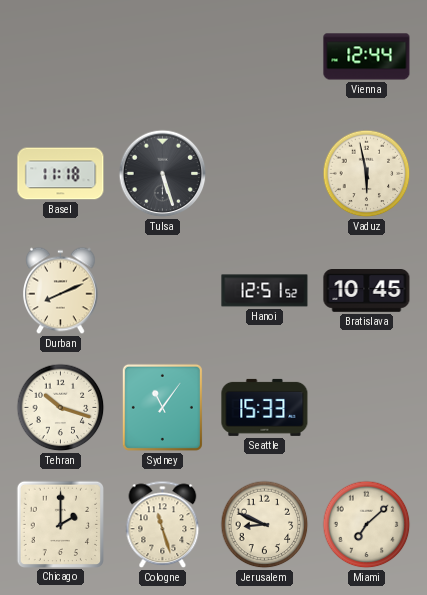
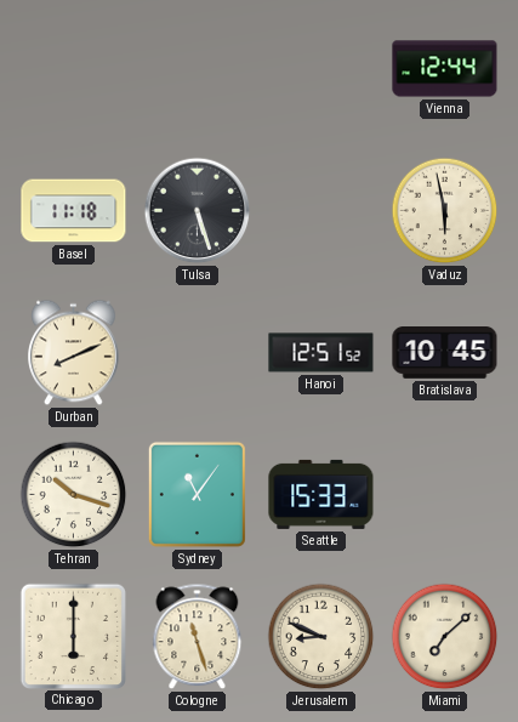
Chicago: 2:00 -> 6:00 (73, 636)
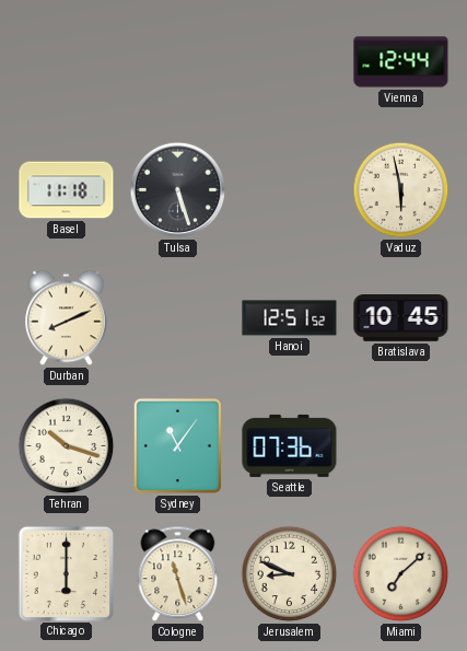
Seattle: 15:33 -> 07:36 (290, 445)
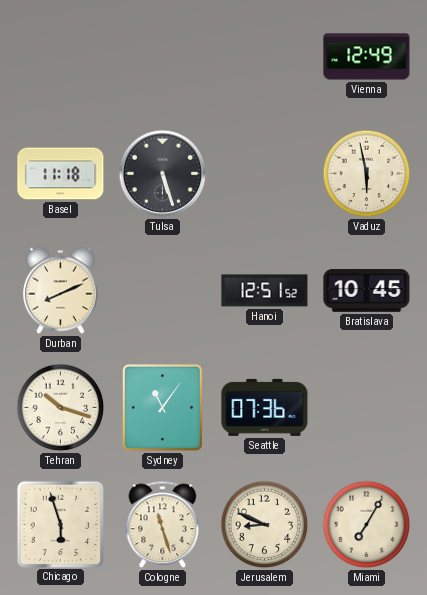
Vienna: 12:44 -> 12:49 (367, 57)
Chicago: 6:00 -> 5:57 (60, 524)
Miami: 7:08 -> 7:05 (367, 525)
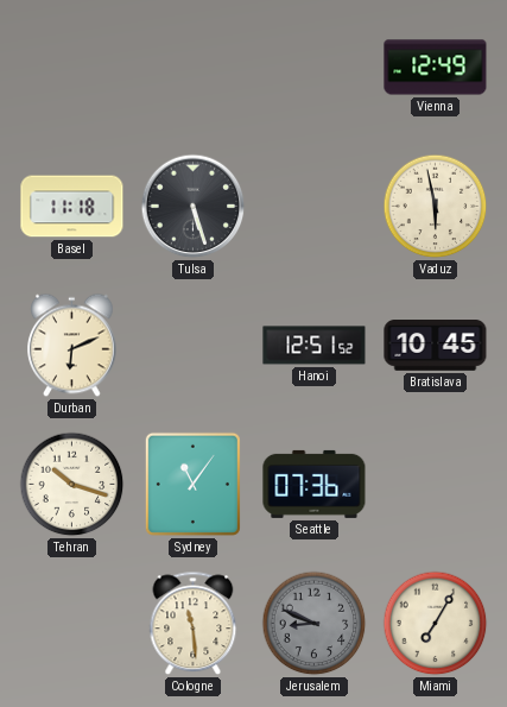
Durban: 8:11 -> 6:11 (72, 346)
Chicago: 5:57 -> none (60, 524)
Cologne: 11:27 -> 11:29 (194, 624)
Jerusalem dial: cream -> grey (315, 624)
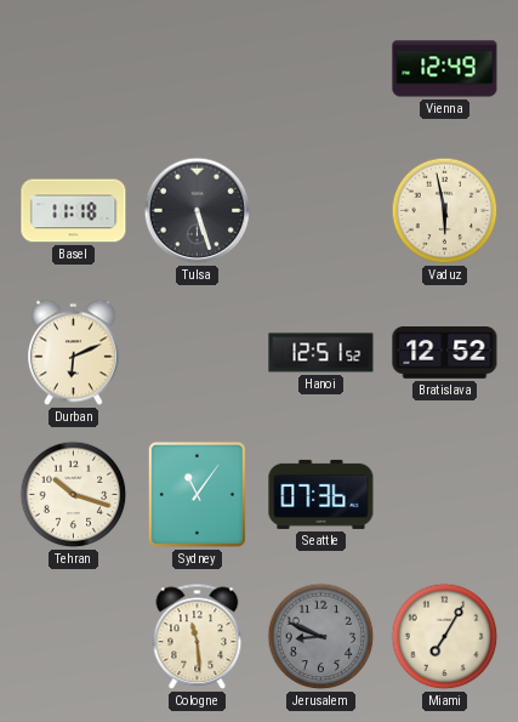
Bratislava: 10:45 -> 12:52 (445, 353)
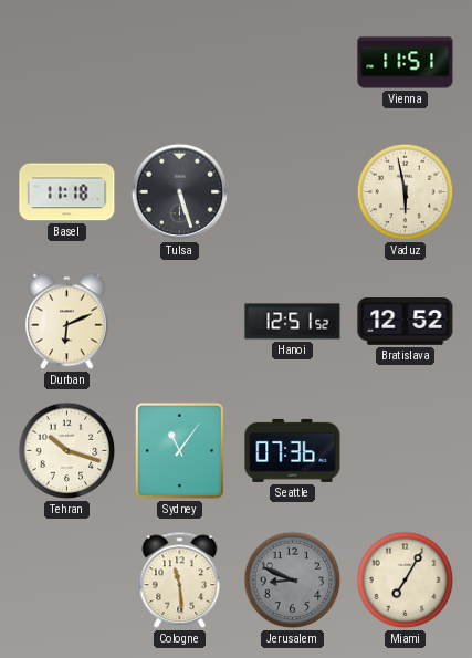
Vienna: 12:49 -> 11:51 (406, 63)
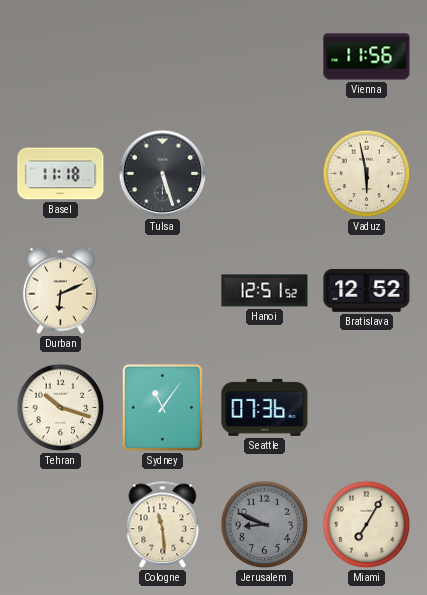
Vienna: 11:51 -> 11:56 (367, 57)
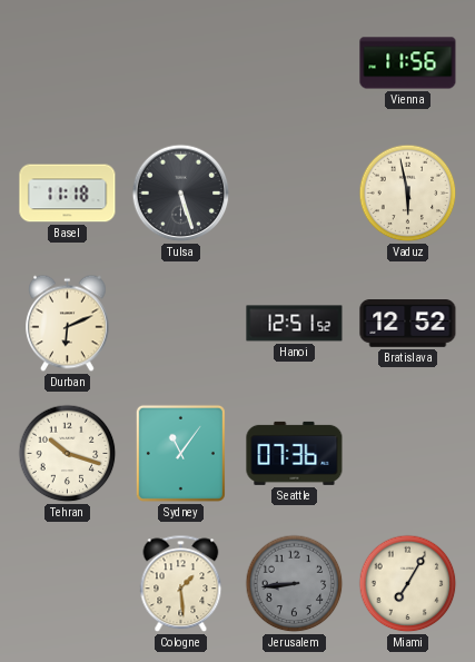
Cologne: 11:29 -> 1:29 (181, 584)
Jerusalem: 8:49 -> 8:44 (295, 584)
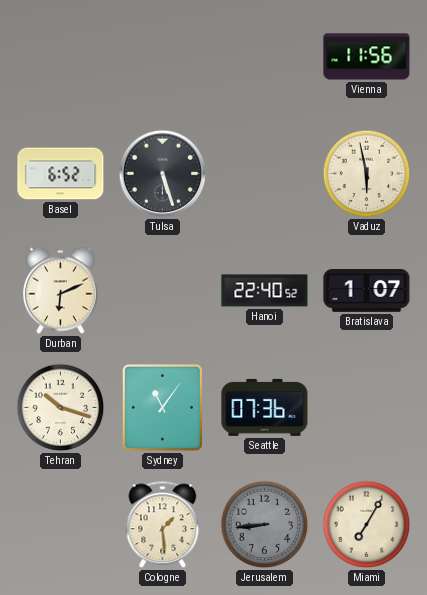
Basel: 11:18 -> 6:52 (61, 174)
Hanoi: 12:51 -> 22:40 (265, 291)
Bratislava: 12:52 -> 1:07 (367, 291)
